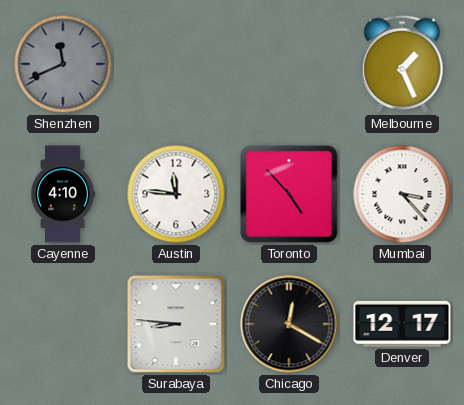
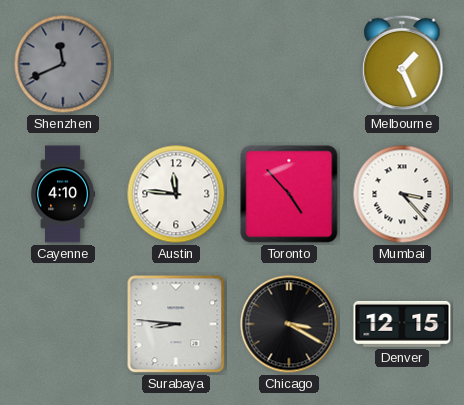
Chicago: 12:20 -> 3:20 (289, 324)
Denver: 12:17 -> 12:15 (402, 324)
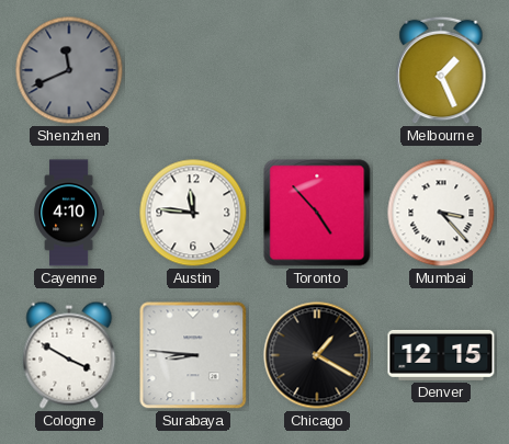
Cologne: none -> 3:50 (69, 355)
Chicago: 3:20 -> 1:20 (317, 355)
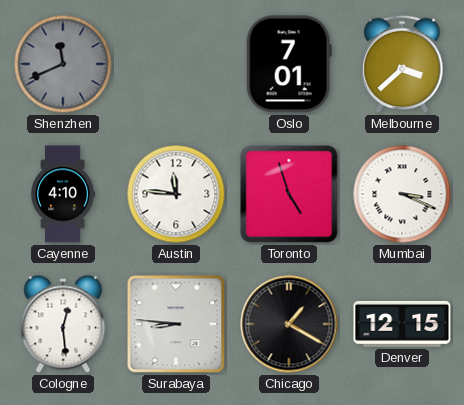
Oslo: none -> 7:01 (289, 64)
Melbourne: 1:26 -> 3:38 (402, 64)
Toronto: 4:53 -> 4:57 (289, 194)
Mumbai: 3:23 -> 3:19 (402, 194)
Cologne: 3:50 -> 12:29 (63, 324)
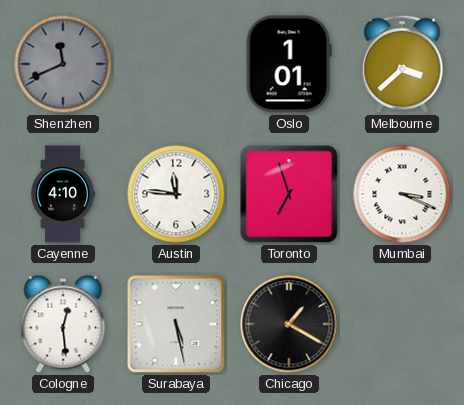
Oslo: 7:01 -> 1:01 (289, 64)
Toronto: 4:57 -> 6:57 (289, 194)
Surabaya: 8:46 -> 5:28 (176, 324)
Denver: 12:15 -> none (402, 324)
